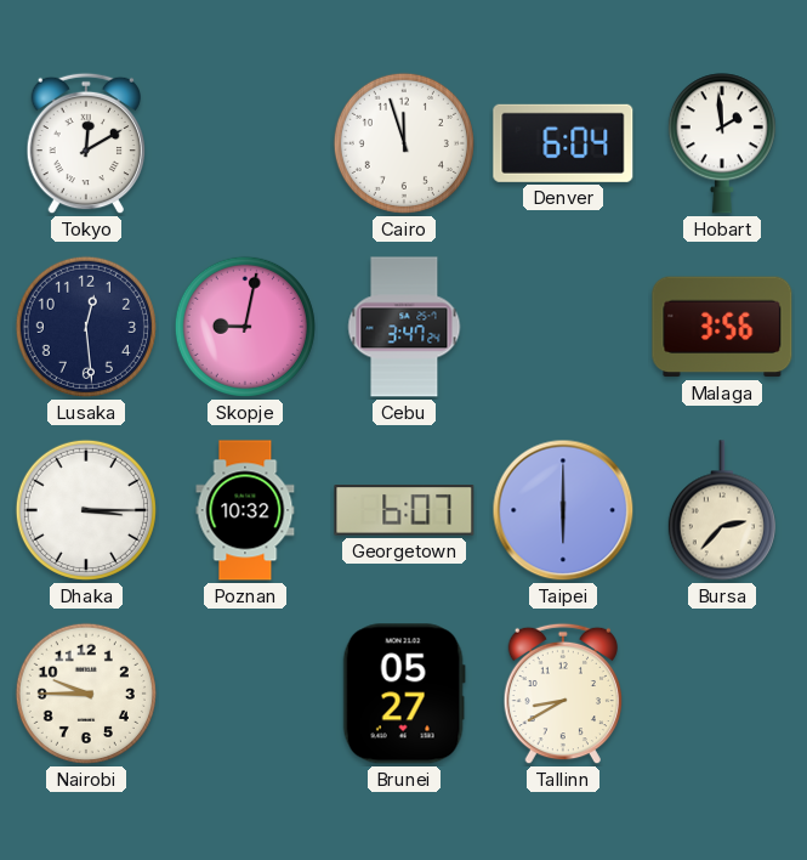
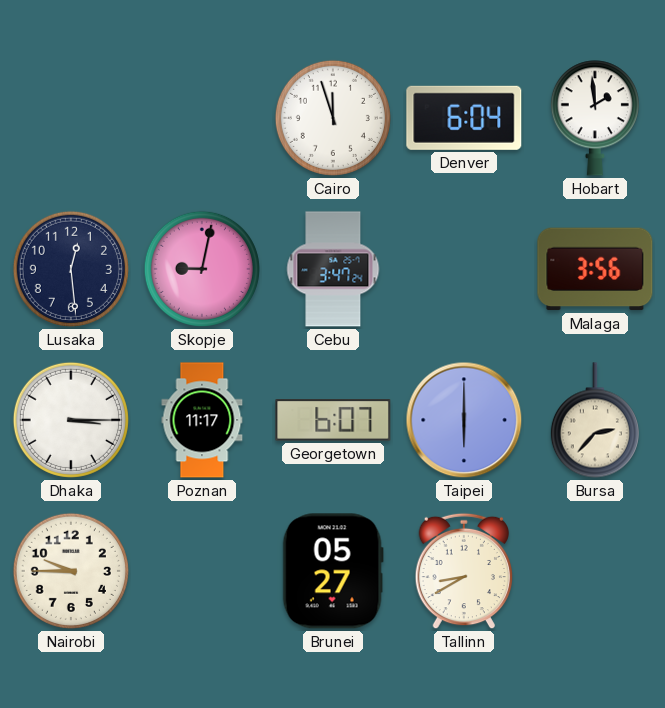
Tokyo: 12:10 -> none (85, 143)
Poznan: 10:32 -> 11:17 (202, 420)
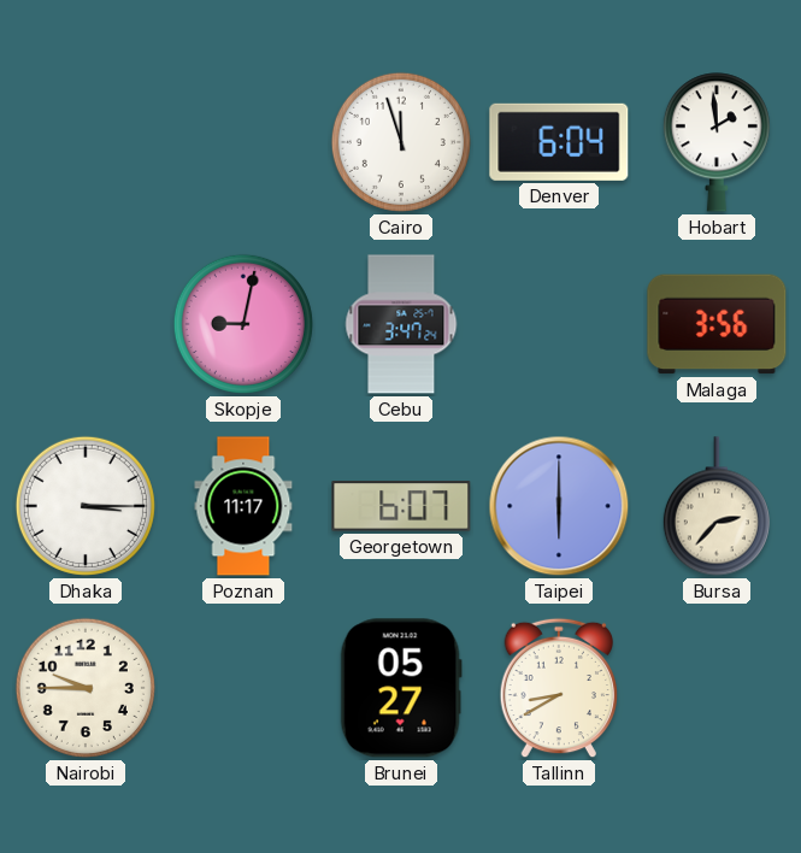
Lusaka: 12:29 -> none (71, 269)
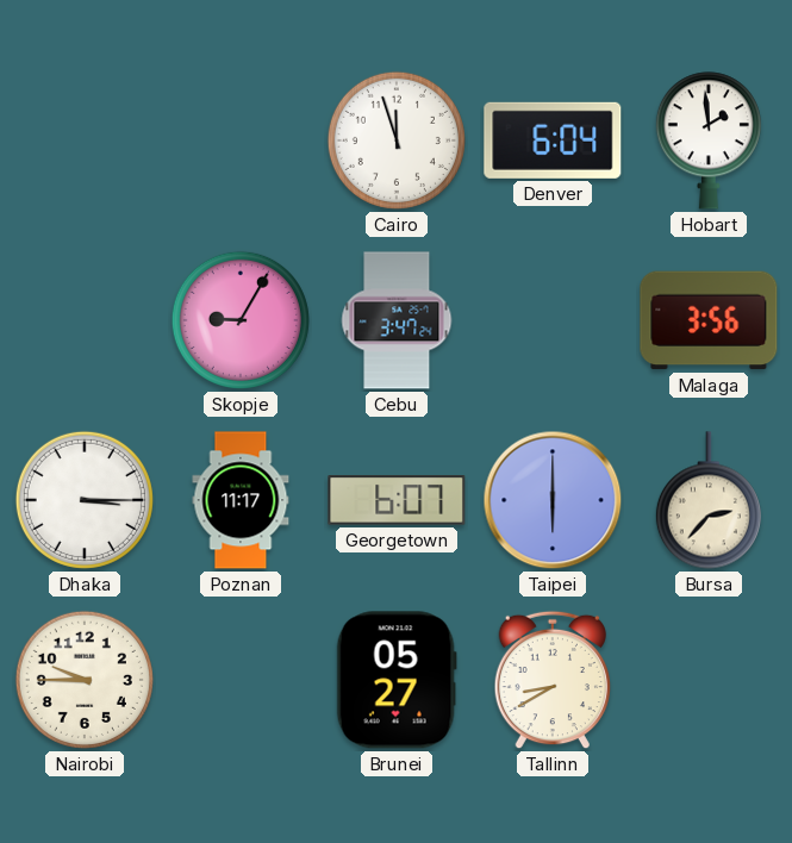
Skopje: 9:02 -> 9:05 (241, 320)
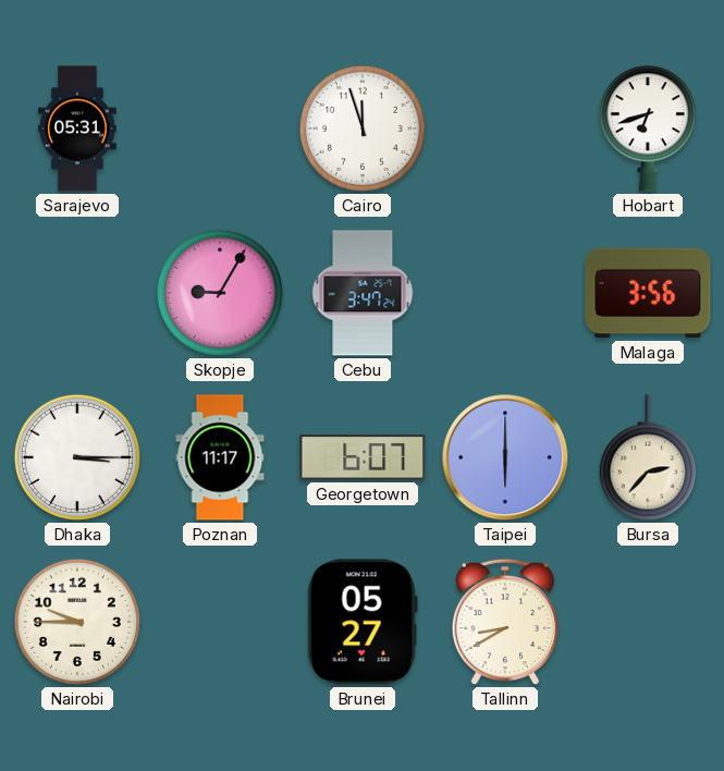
Sarajevo: none -> 05:31 (77, 128)
Denver: 6:04 -> none (553, 140)
Hobart: 1:59 -> 6:42 (648, 128)
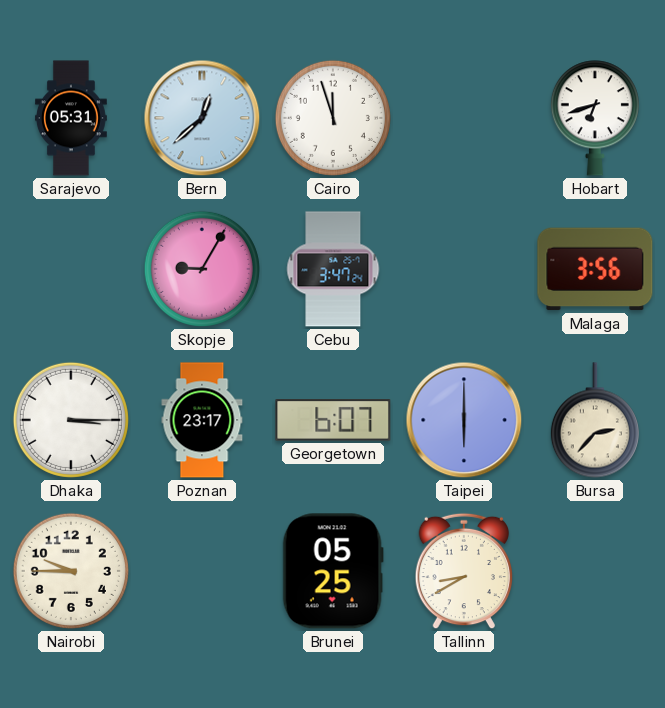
Bern: none -> 12:38 (202, 118)
Poznan: 11:17 -> 23:17 (202, 420)
Brunei: 05:27 -> 05:25 (333, 571)
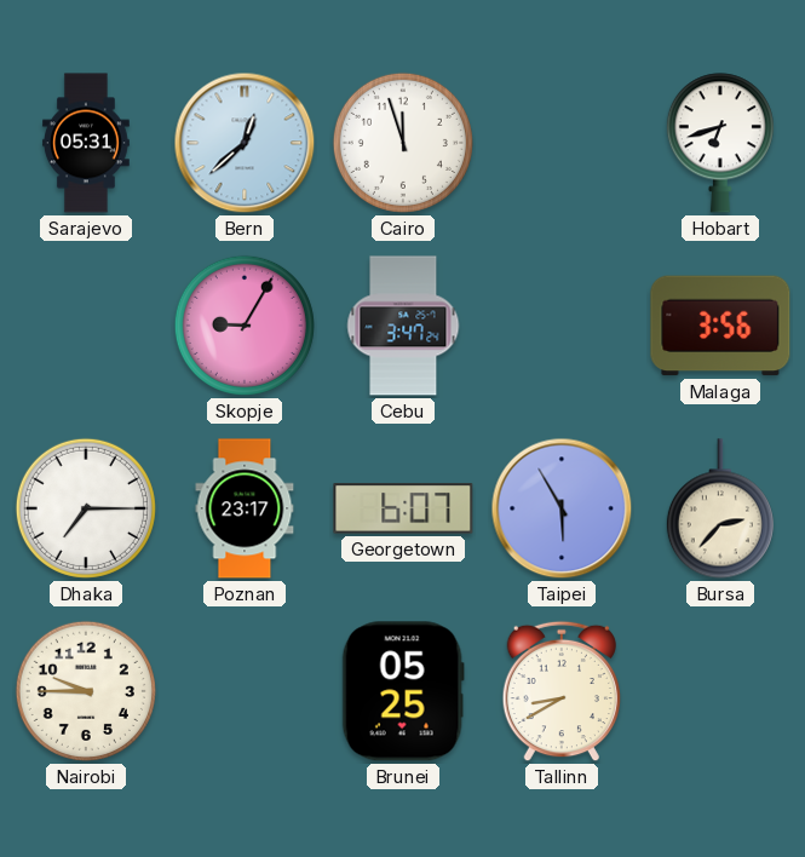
Dhaka: 3:15 -> 7:15 (86, 508)
Taipei: 6:00 -> 5:55 (562, 508)
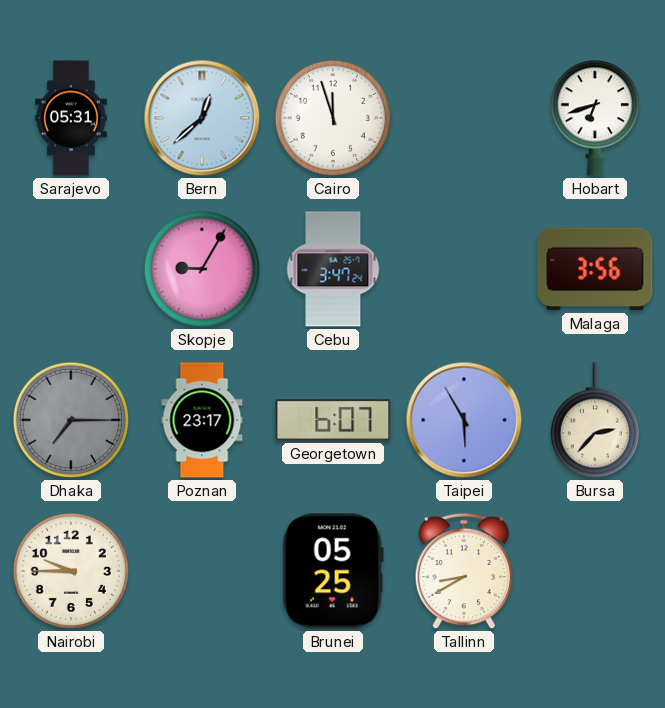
Dhaka dial: white -> grey (71, 420)
